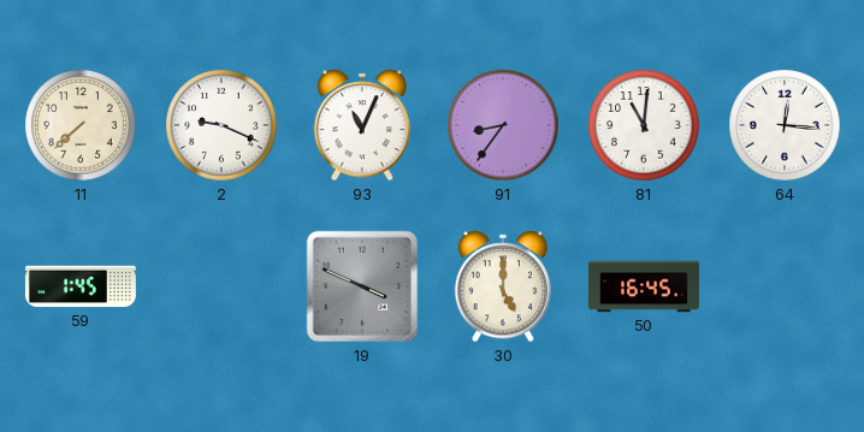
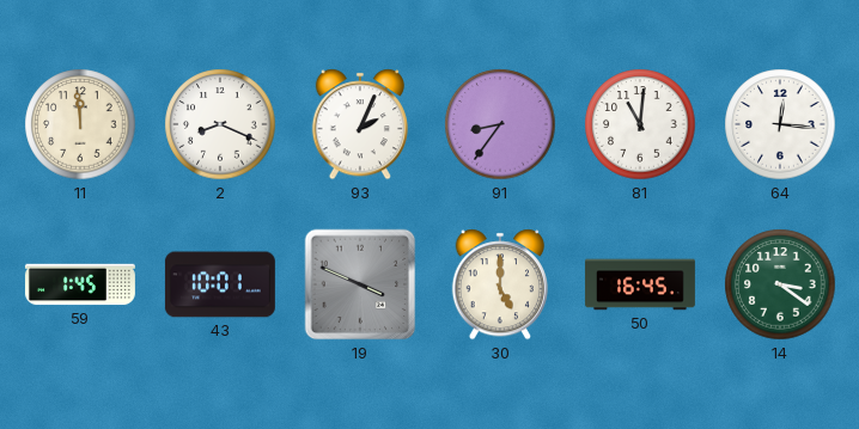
11: 7:38 -> 11:59 (80, 124)
2: 9:19 -> 8:19 (220, 124)
93: 11:04 -> 2:04 (359, 124)
43: none -> 10:01 (220, 284)
14: none -> 3:21 (780, 284)
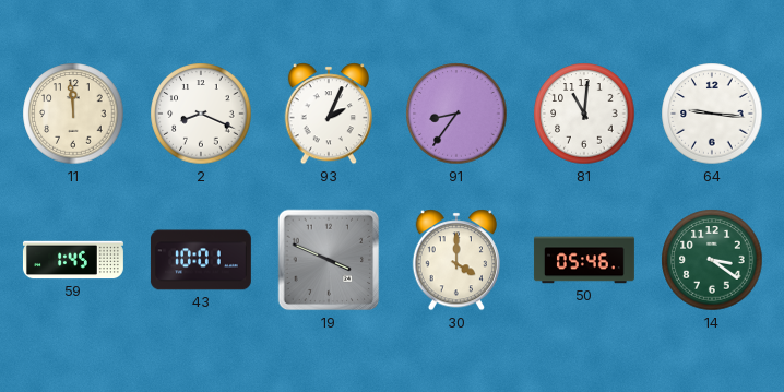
64: 12:16 -> 9:16 (712, 114)
30: 5:00 -> 4:00 (455, 260)
50: 16:45 -> 05:46 (584, 260)
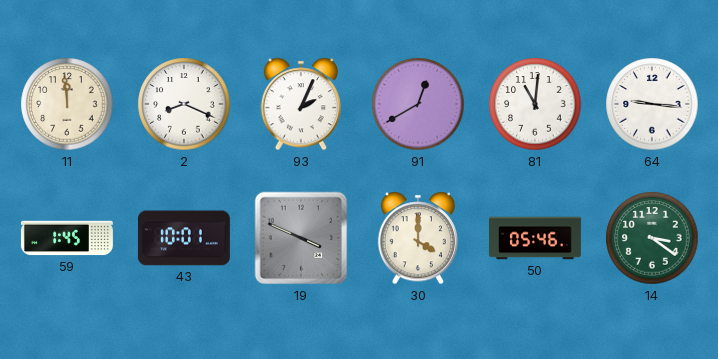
91: 8:36 -> 12:40 (418, 104)
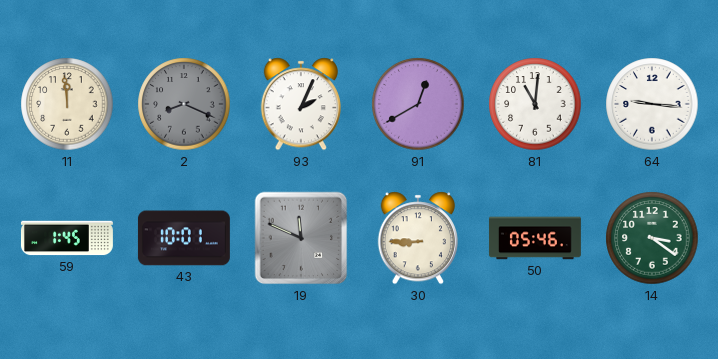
2 dial: white -> grey (184, 104)
19: 3:49 -> 11:49 (301, 238)
30: 4:00 -> 8:45 (417, 238)
